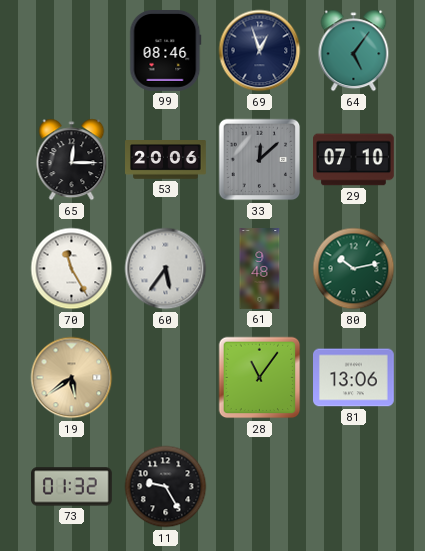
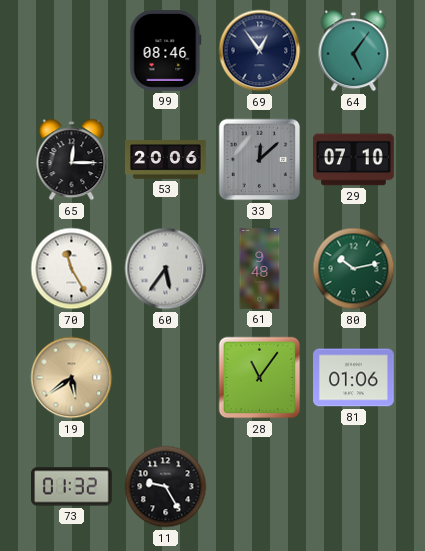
69: 12:57 -> 12:54 (260, 51)
81: 13:06 -> 01:06 (354, 378)
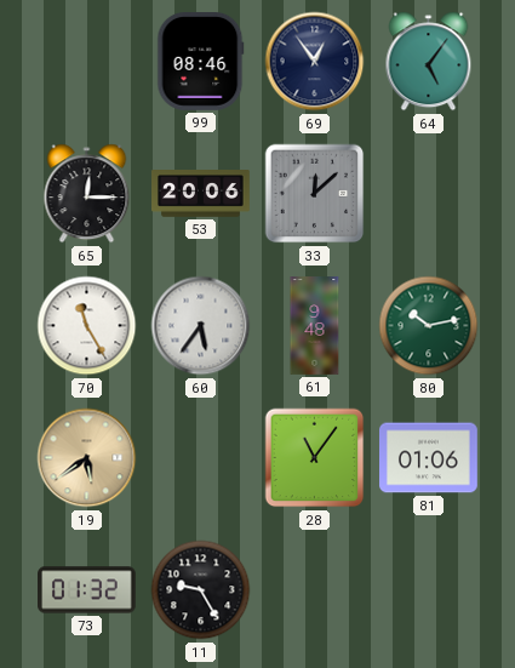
29: 07:10 -> none (354, 160)
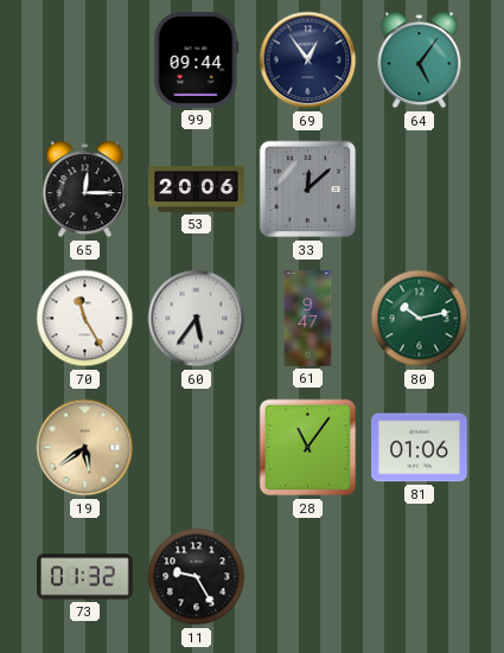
99: 08:46 -> 09:44 (197, 60)
61: 9:48 -> 9:47 (308, 319)
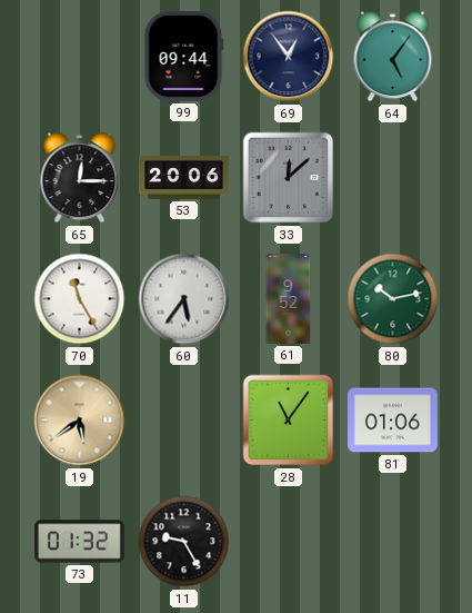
61: 9:47 -> 9:52 (289, 299)
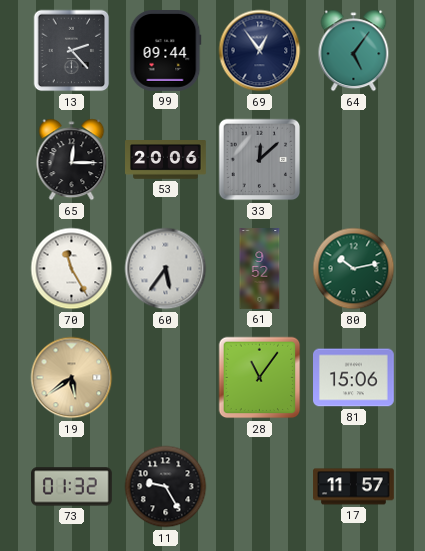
13: none -> 2:23 (72, 51)
81: 01:06 -> 15:06 (354, 378)
17: none -> 11:57 (354, 487)
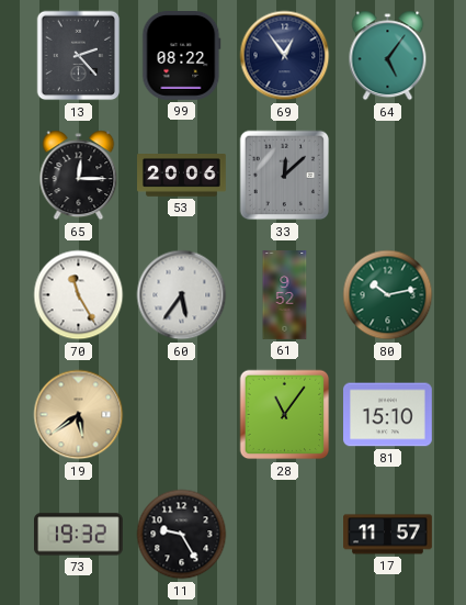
99: 09:44 -> 08:22 (182, 56)
81: 15:06 -> 15:10 (388, 415)
73: 01:32 -> 19:32 (79, 535)
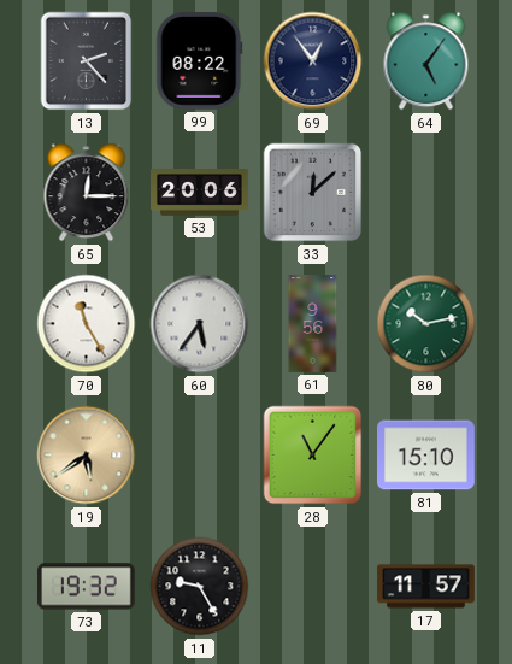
61: 9:52 -> 9:56 (313, 324)
